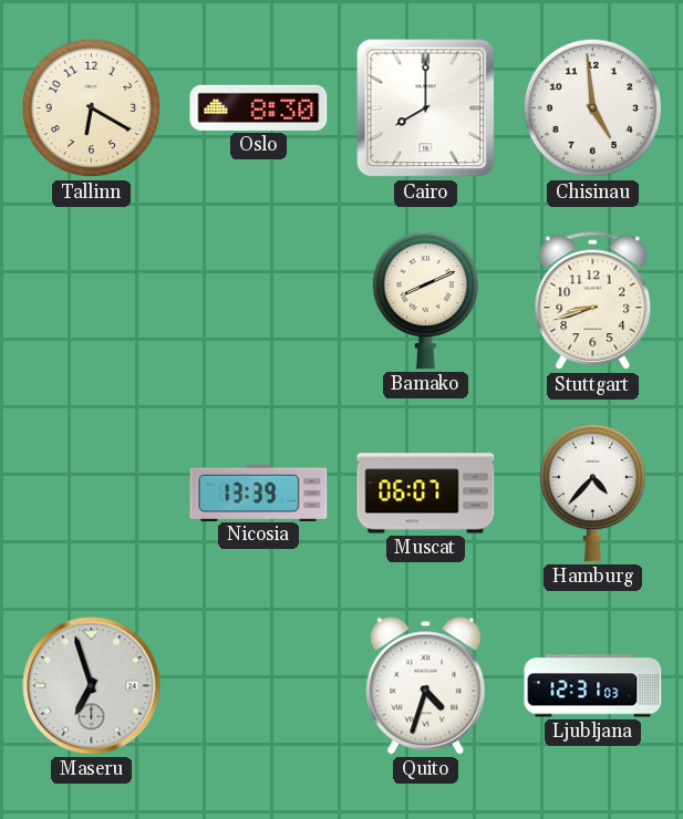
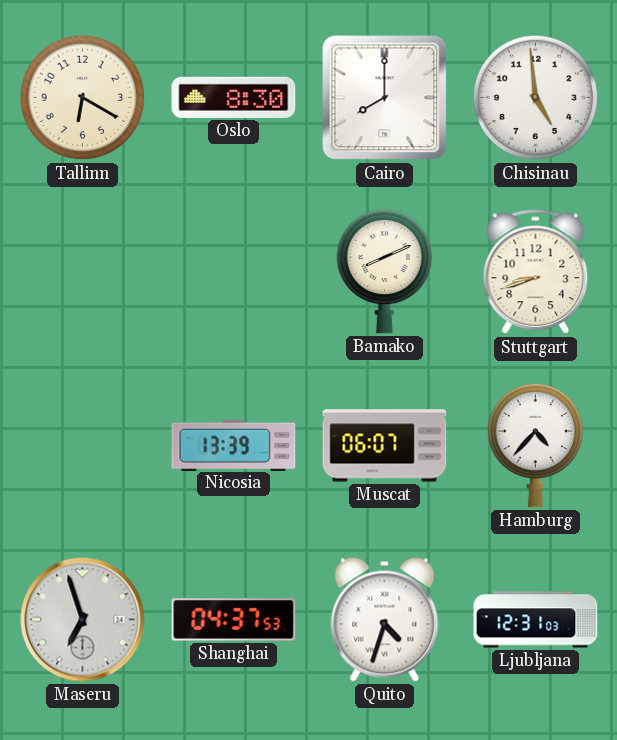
Shanghai: none -> 04:37 (234, 620)
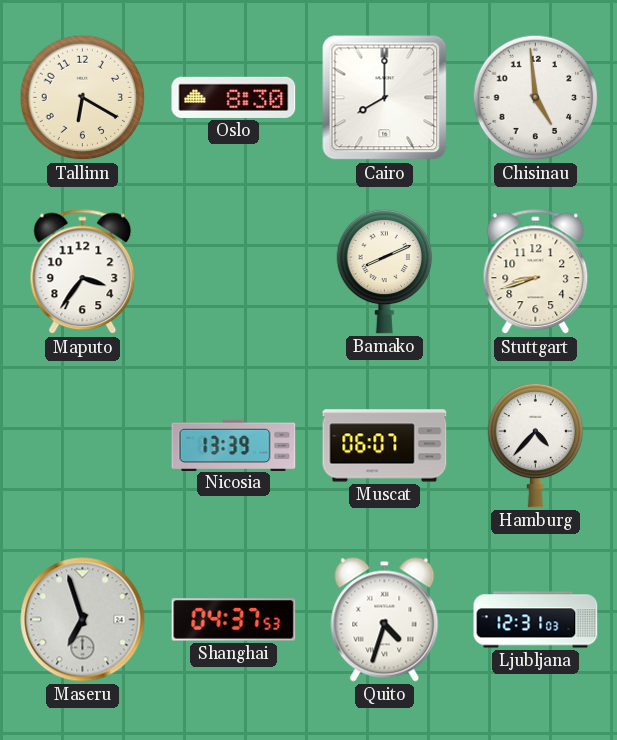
Maputo: none -> 3:36 (83, 272)
